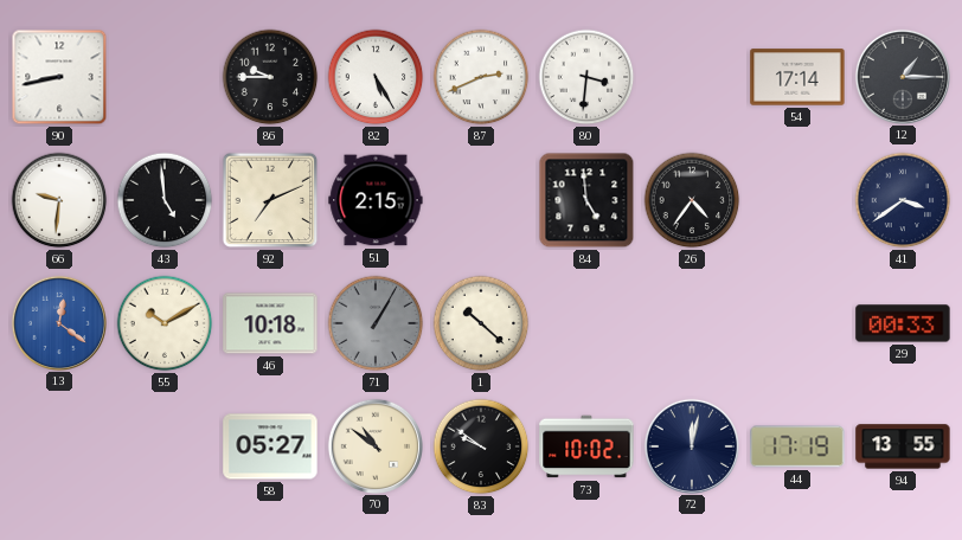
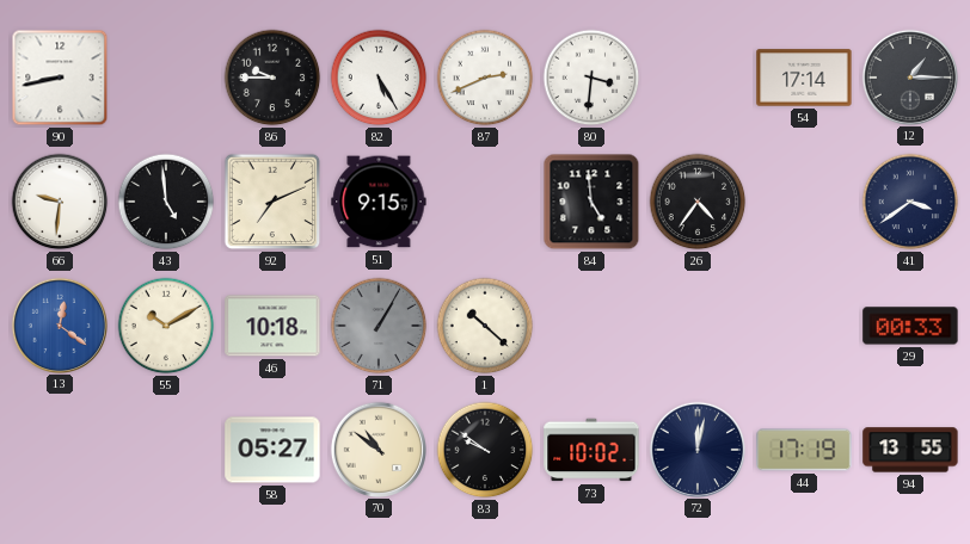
51: 2:15 -> 9:15 (379, 202)
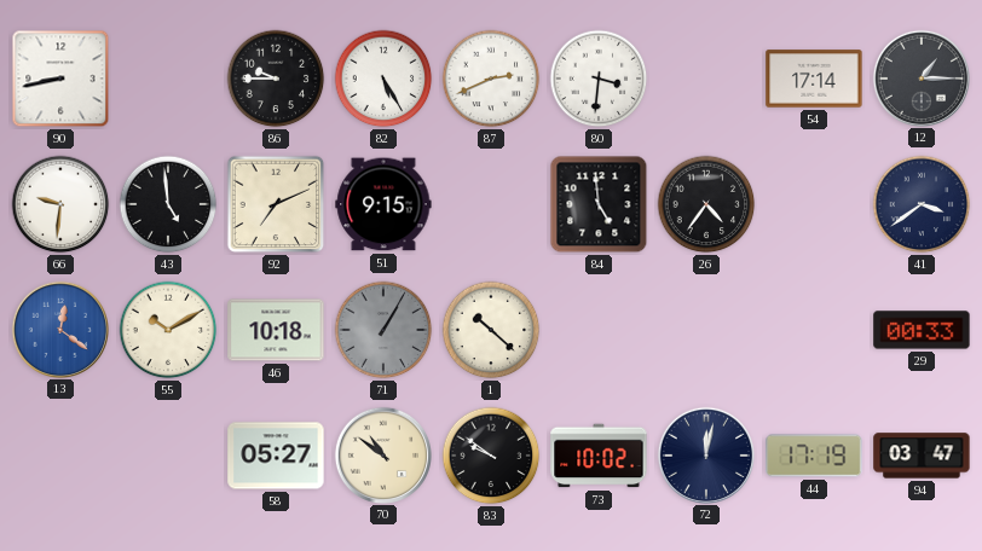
94: 13:55 -> 03:47 (922, 456)
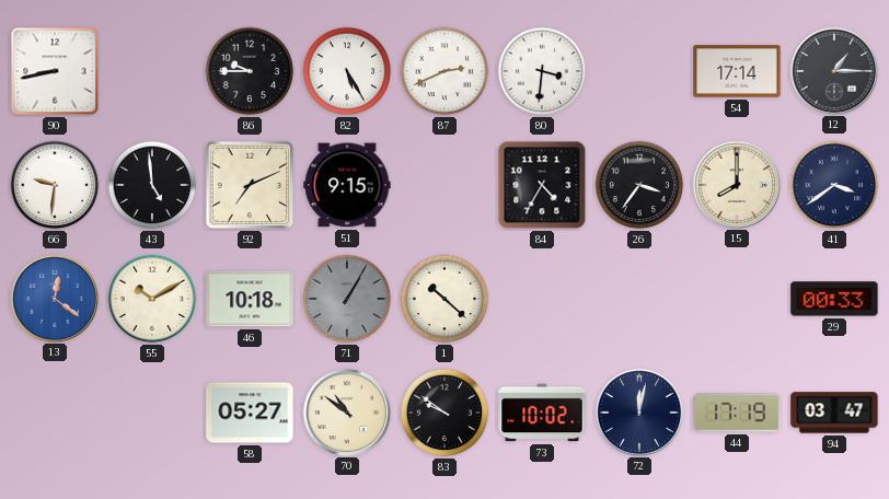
84: 4:59 -> 4:35 (542, 185)
26: 4:36 -> 3:36 (639, 185)
15: none -> 8:00 (736, 184)
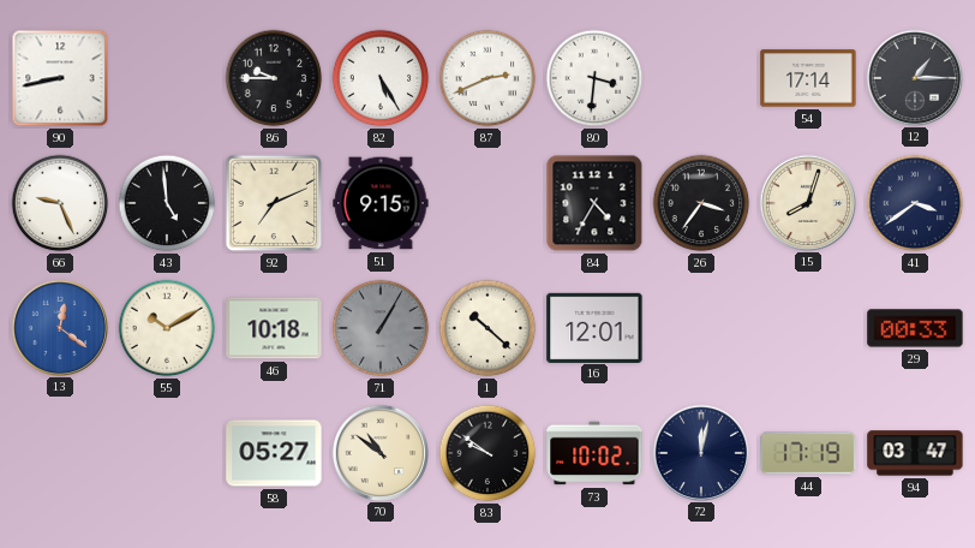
66: 9:31 -> 9:26 (60, 203)
15: 8:00 -> 8:03 (807, 202)
16: none -> 12:01 (594, 327)
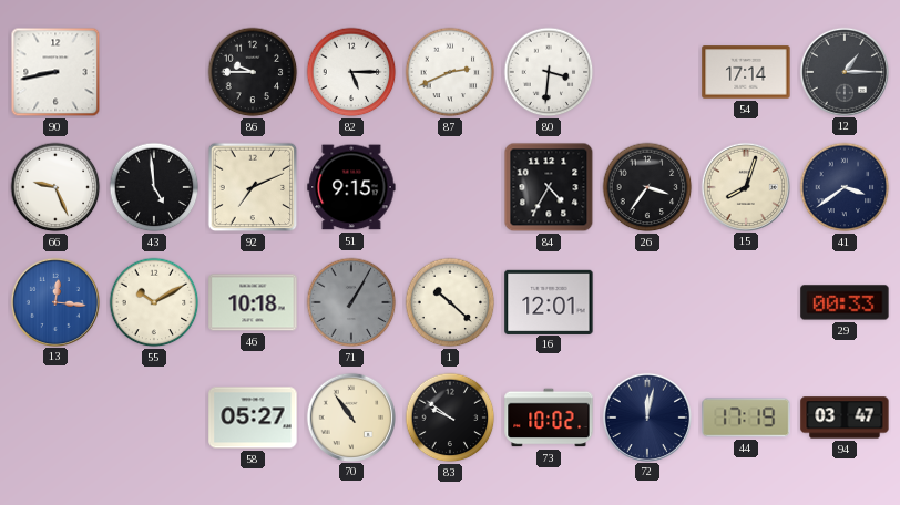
82: 5:25 -> 5:15 (351, 72)
13: 12:21 -> 12:16 (54, 301)
70: 10:51 -> 10:54 (350, 416)
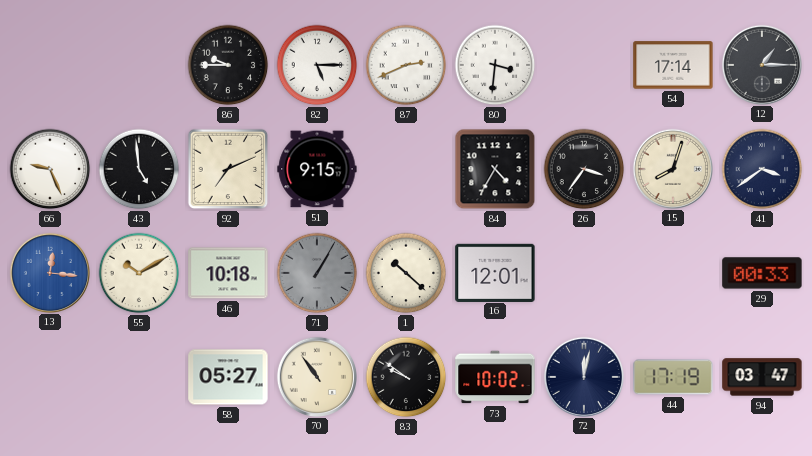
90: 8:43 -> none (55, 72)
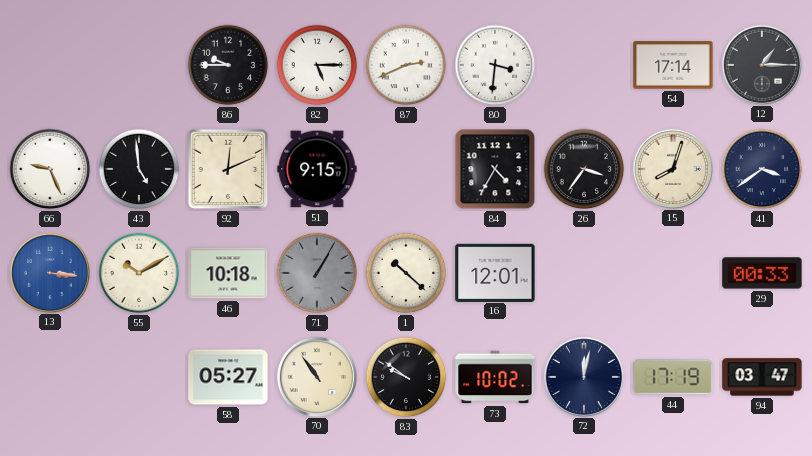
92: 7:11 -> 12:11 (228, 169)
13: 12:16 -> 3:16 (49, 272)
